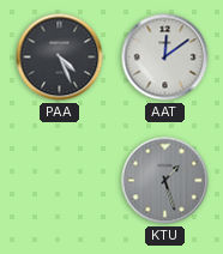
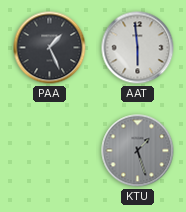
PAA: 4:26 -> 1:26 (50, 48)
AAT: 12:09 -> 5:59 (138, 48)
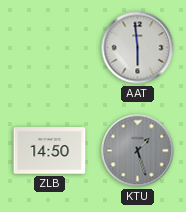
PAA: 1:26 -> none (50, 48)
ZLB: none -> 14:50 (50, 151)
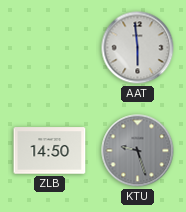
KTU: 1:27 -> 9:27 (138, 151)
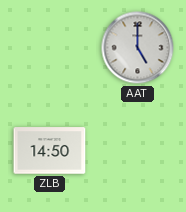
AAT: 5:59 -> 5:00 (138, 48)
KTU: 9:27 -> none (138, 151)
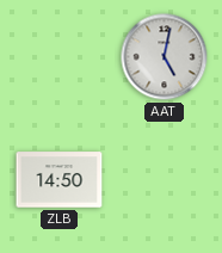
AAT: 5:00 -> 5:02 (165, 57)
